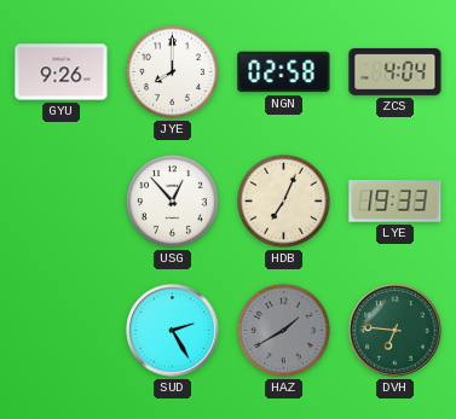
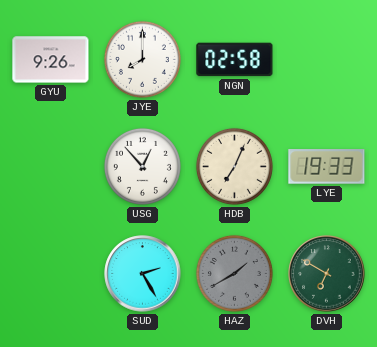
ZCS: 4:04 -> none (396, 71)
DVH: 6:46 -> 6:50 (327, 274)
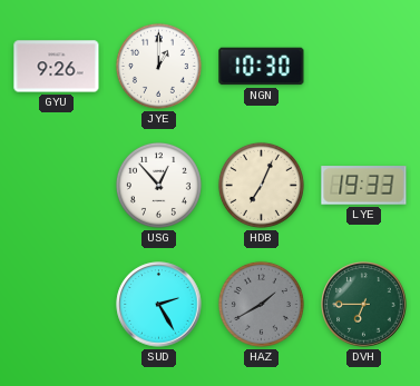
JYE: 8:00 -> 1:00 (158, 66)
NGN: 02:58 -> 10:30 (262, 67)
DVH: 6:50 -> 6:45 (364, 305)
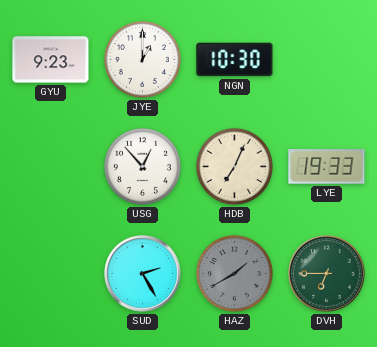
GYU: 9:26 -> 9:23 (51, 60)
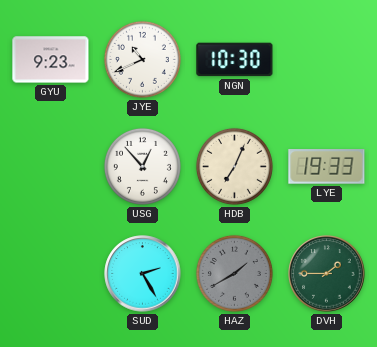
JYE: 1:00 -> 10:41 (142, 59)
DVH: 6:45 -> 1:45 (327, 274)
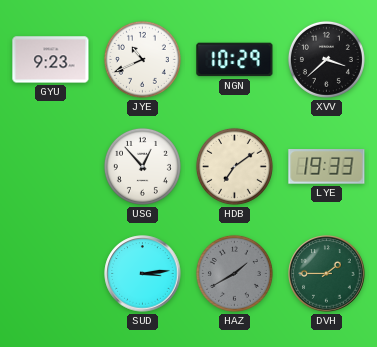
NGN: 10:30 -> 10:29 (235, 60)
XVV: none -> 3:38 (326, 59)
HDB: 7:04 -> 7:09 (234, 166)
SUD: 2:25 -> 3:14 (143, 274)
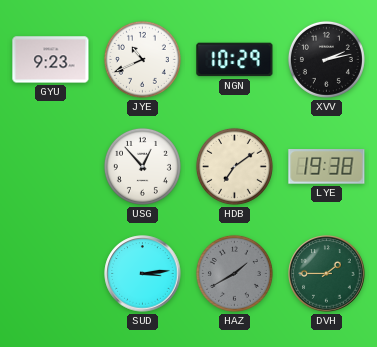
XVV: 3:38 -> 2:13 (326, 59)
LYE: 19:33 -> 19:38 (327, 167)
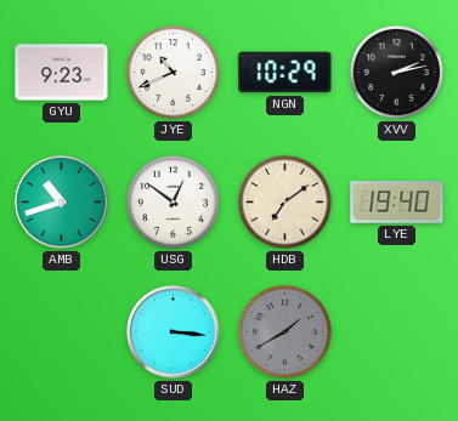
AMB: none -> 10:42 (62, 203)
USG: 12:53 -> 12:51 (173, 201)
LYE: 19:38 -> 19:40 (397, 203)
SUD: 3:14 -> 3:16 (174, 332)
DVH: 1:45 -> none (327, 274)
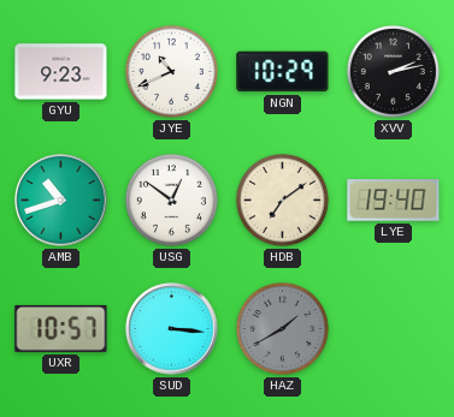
UXR: none -> 10:57 (61, 328)
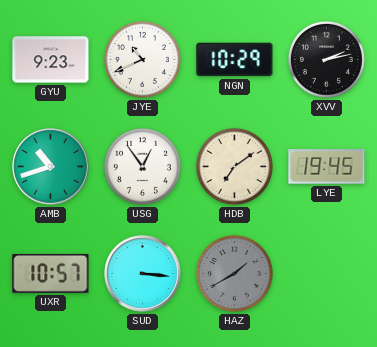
USG: 12:51 -> 12:54 (142, 166)
LYE: 19:40 -> 19:45 (327, 167)
